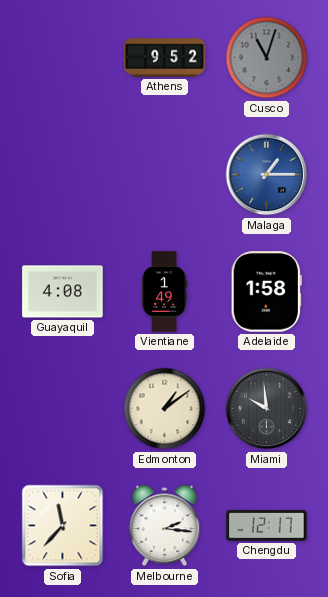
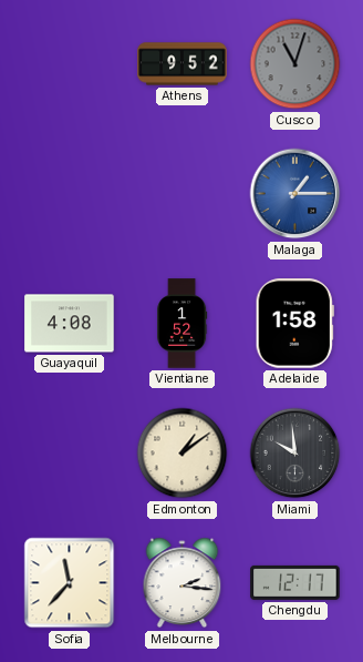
Vientiane: 1:49 -> 1:52 (183, 324)
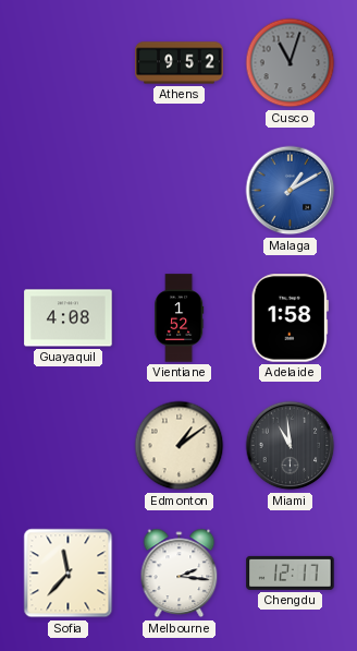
Malaga: 1:15 -> 1:10 (291, 191)
Miami: 9:59 -> 10:59 (291, 446)
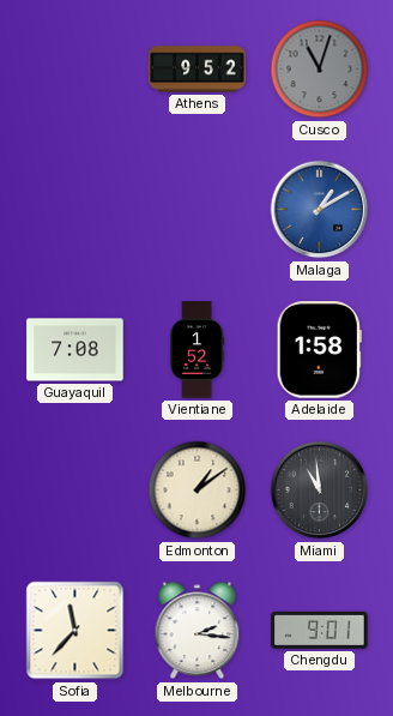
Guayaquil: 4:08 -> 7:08 (75, 350)
Chengdu: 12:17 -> 9:01 (320, 630)
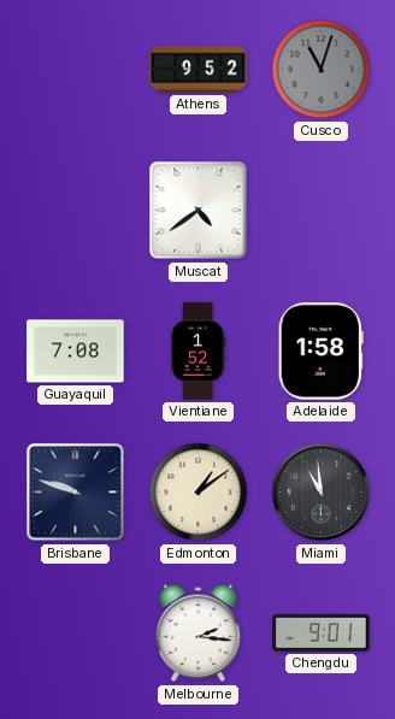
Muscat: none -> 4:39 (199, 211)
Malaga: 1:10 -> none (320, 210)
Brisbane: none -> 9:48 (76, 493)
Sofia: 11:37 -> none (75, 631)
